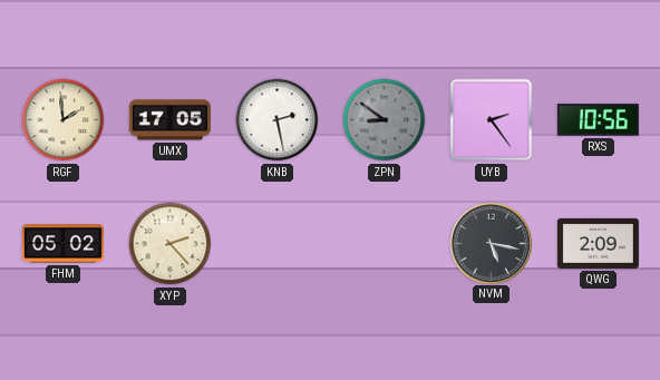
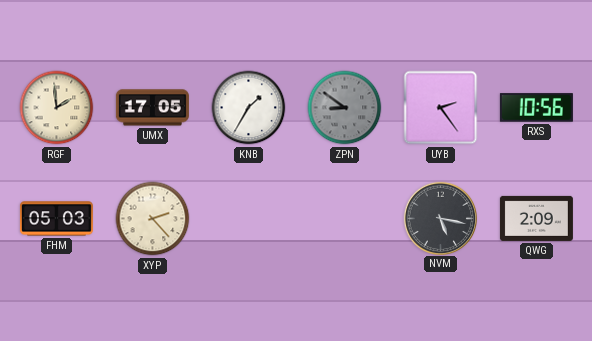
KNB: 2:28 -> 1:35 (249, 108)
FHM: 05:02 -> 05:03 (56, 219)
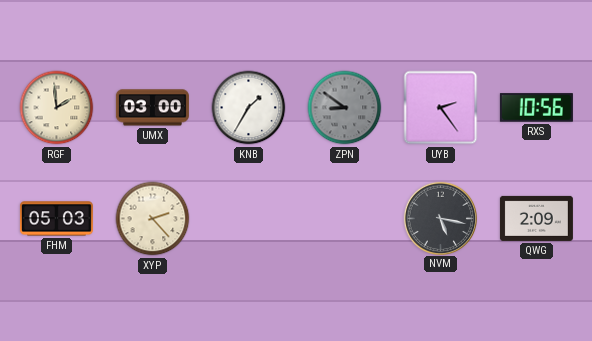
UMX: 17:05 -> 03:00 (152, 108)
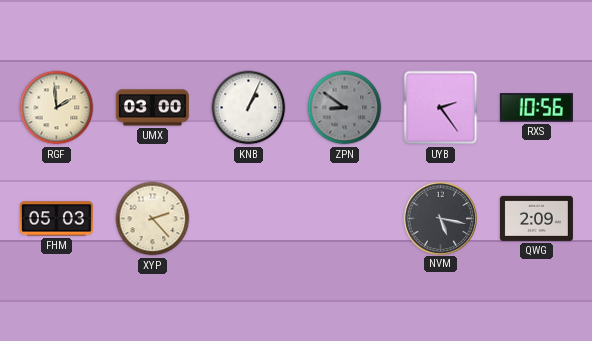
KNB: 1:35 -> 1:04 (249, 108)
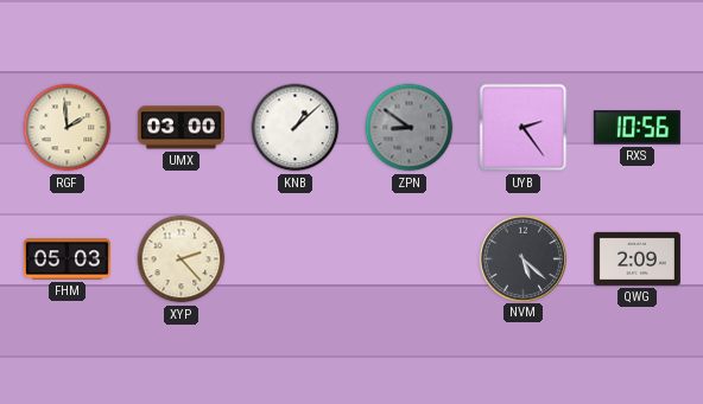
KNB: 1:04 -> 1:08 (296, 128)
NVM: 5:17 -> 5:22 (522, 258)
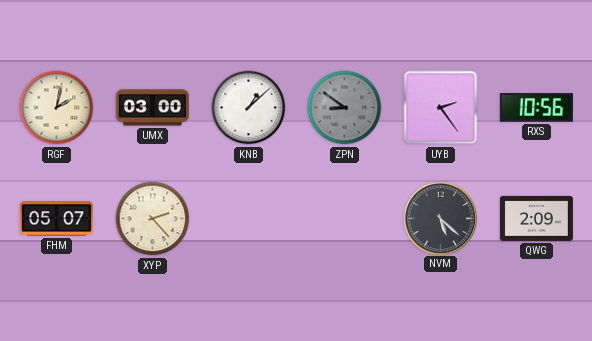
RGF: 1:59 -> 2:02 (57, 108)
FHM: 05:03 -> 05:07 (56, 219)
